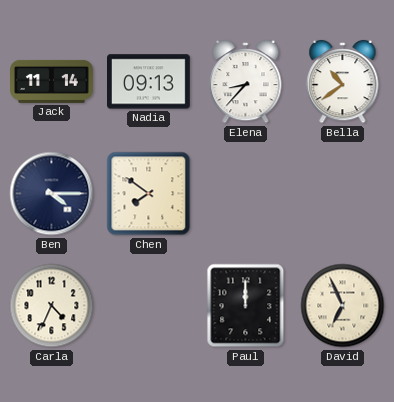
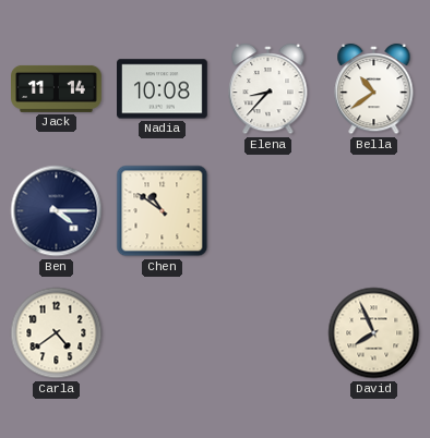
Nadia: 09:13 -> 10:08 (163, 89)
Chen: 7:51 -> 10:51 (163, 211)
Carla: 4:34 -> 4:39 (57, 333)
Paul: 12:00 -> none (246, 306)
David: 6:56 -> 7:56 (374, 333)
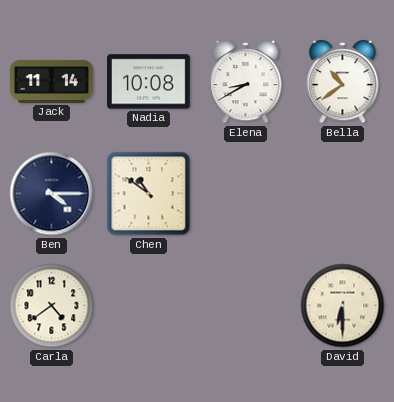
Elena: 8:37 -> 8:40 (246, 82)
David: 7:56 -> 6:30 (343, 306)
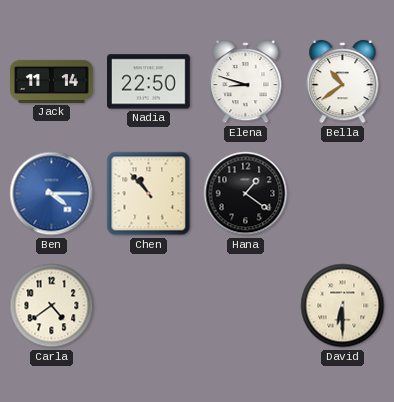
Nadia: 10:08 -> 22:50 (149, 82)
Elena: 8:40 -> 8:48 (246, 82)
Ben dial: navy -> blue (52, 194)
Chen: 10:51 -> 10:53 (149, 194)
Hana: none -> 1:21 (246, 194)
